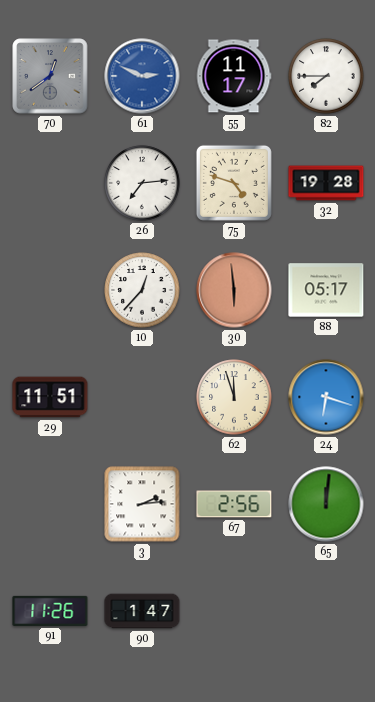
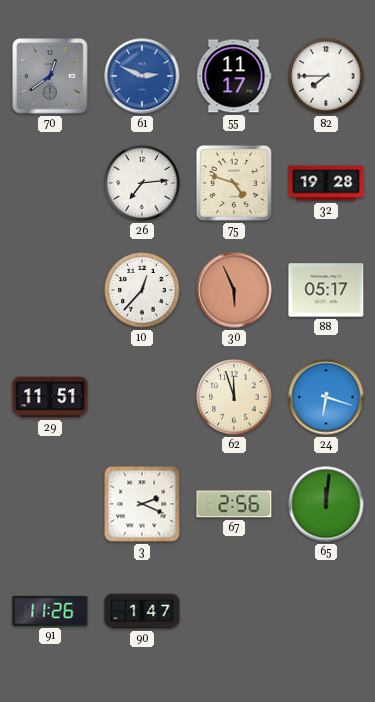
30: 5:59 -> 5:56 (234, 290)
3: 2:14 -> 2:19 (142, 504)
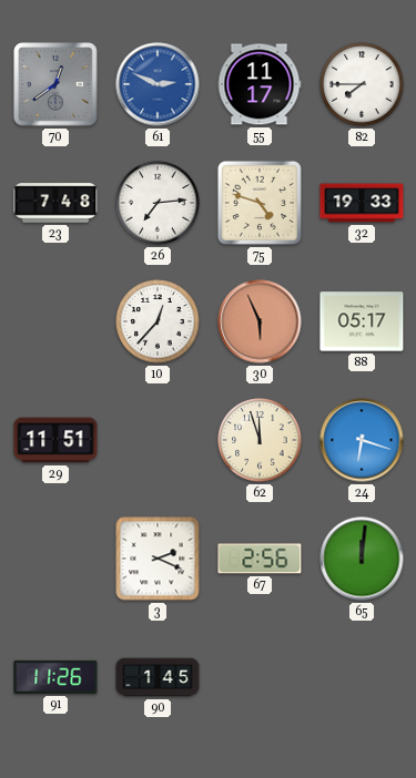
23: none -> 7:48 (55, 203)
32: 19:28 -> 19:33 (362, 203)
90: 1:47 -> 1:45 (158, 677)
